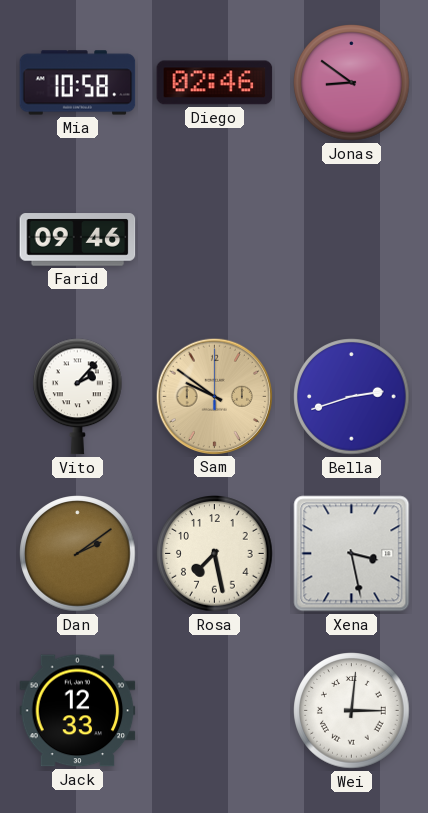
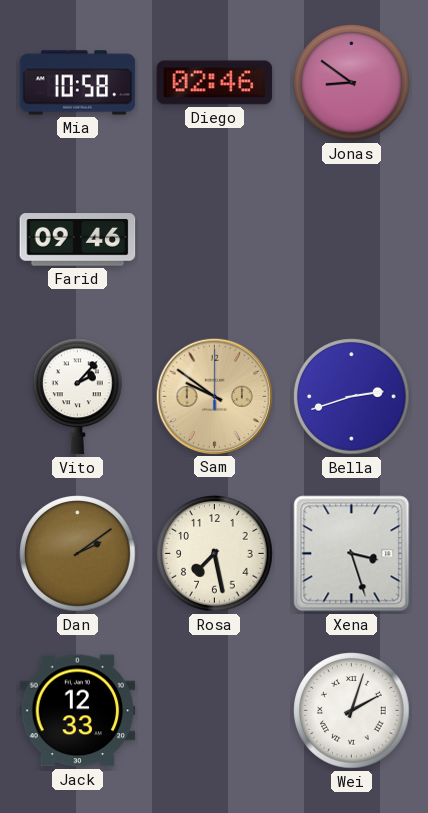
Xena: 3:28 -> 3:27 (352, 554)
Wei: 3:01 -> 2:03 (352, 711)
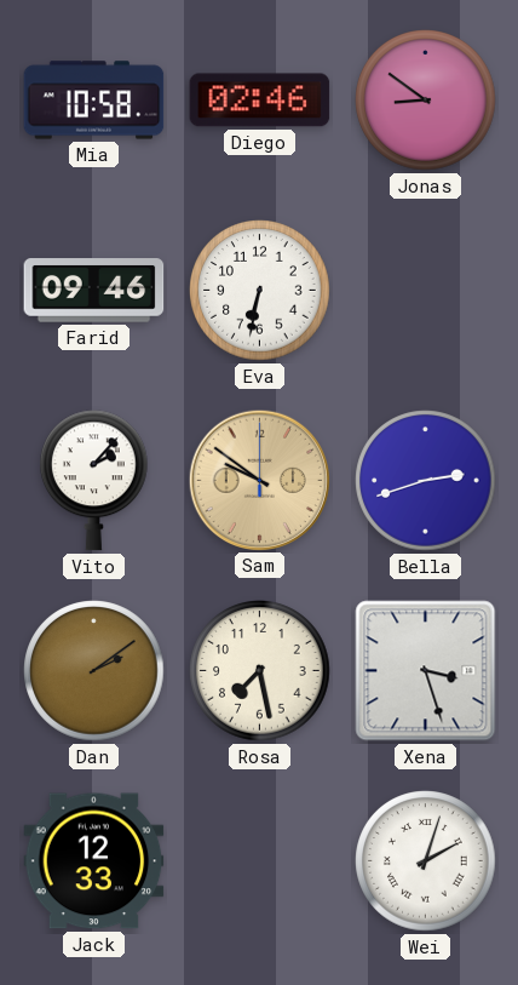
Eva: none -> 6:32 (260, 291)
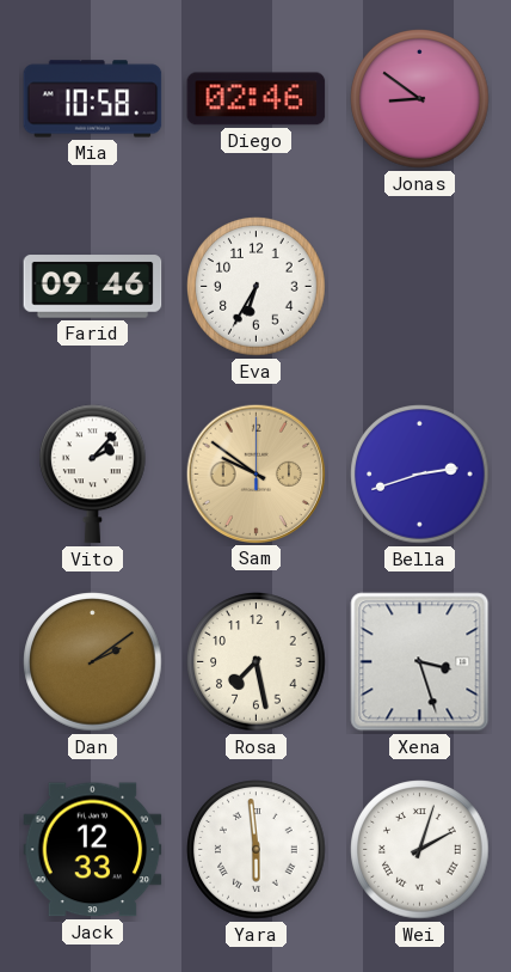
Eva: 6:32 -> 6:35 (257, 287)
Yara: none -> 5:59 (257, 850)
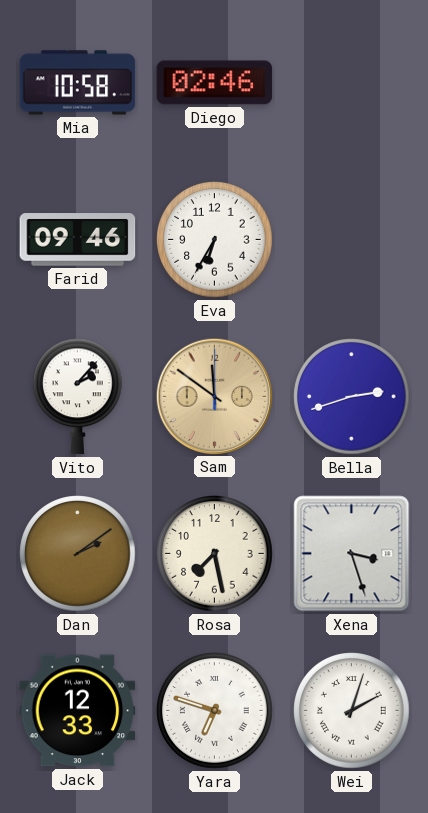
Jonas: 8:51 -> none (420, 99)
Sam: 9:51 -> 11:51 (214, 396)
Yara: 5:59 -> 6:48 (215, 711)
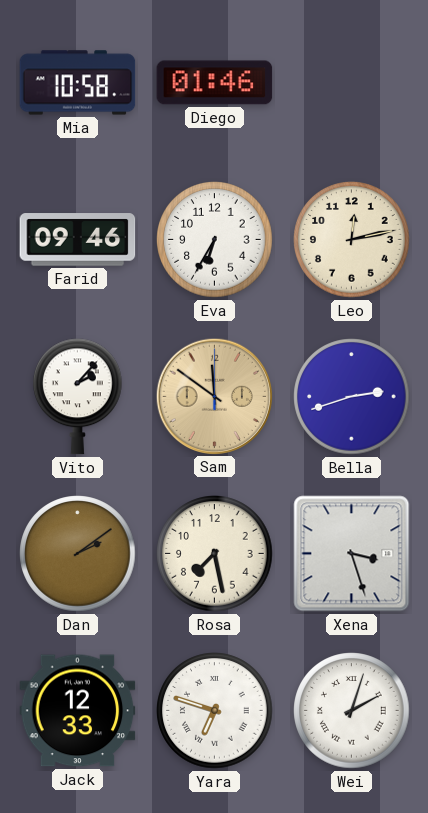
Diego: 02:46 -> 01:46 (215, 83)
Leo: none -> 12:13 (352, 240)
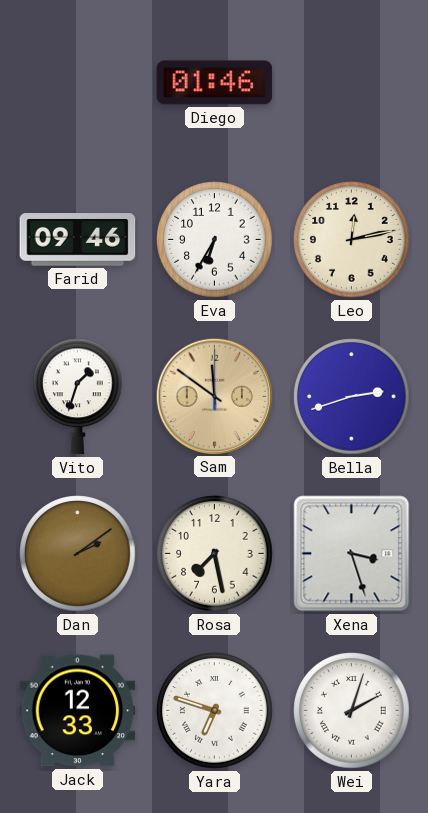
Mia: 10:58 -> none (78, 83)
Vito: 2:07 -> 1:33 (78, 397)
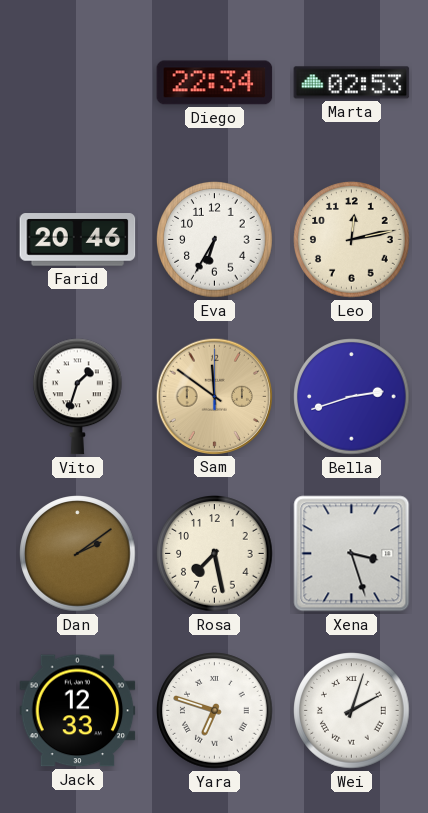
Diego: 01:46 -> 22:34 (215, 83)
Marta: none -> 02:53 (352, 83)
Farid: 09:46 -> 20:46 (78, 240)
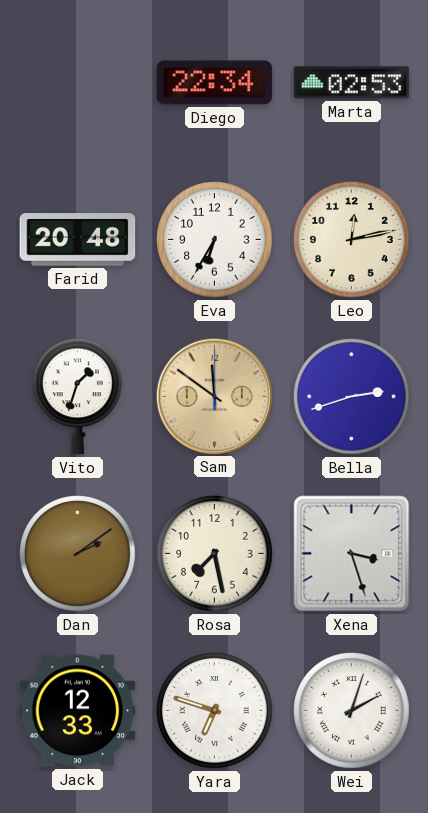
Farid: 20:46 -> 20:48 (78, 240)
